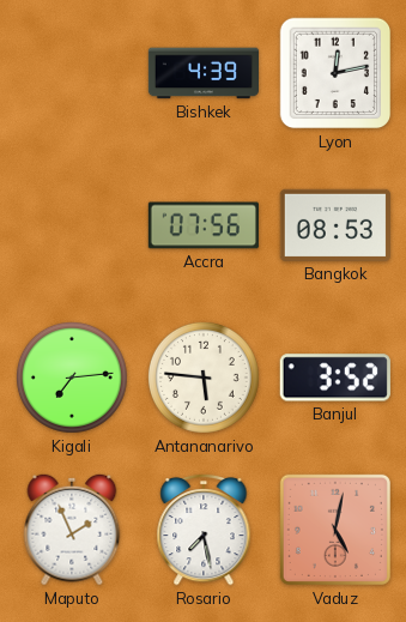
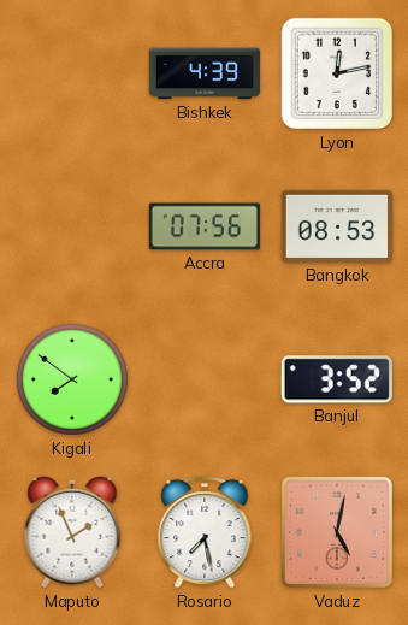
Kigali: 7:14 -> 7:51 (72, 379)
Antananarivo: 5:46 -> none (204, 378)
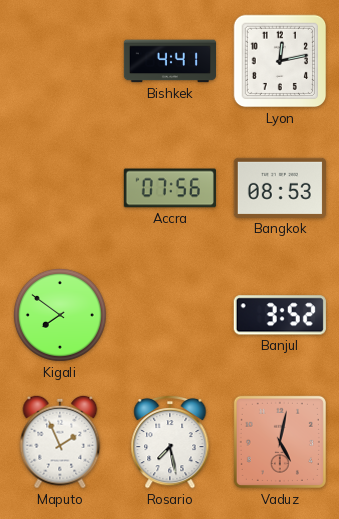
Bishkek: 4:39 -> 4:41 (169, 61)
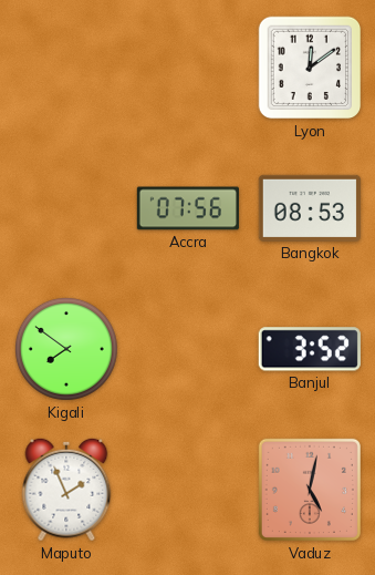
Bishkek: 4:41 -> none (169, 61)
Lyon: 12:13 -> 12:09 (310, 68)
Rosario: 7:28 -> none (170, 442)
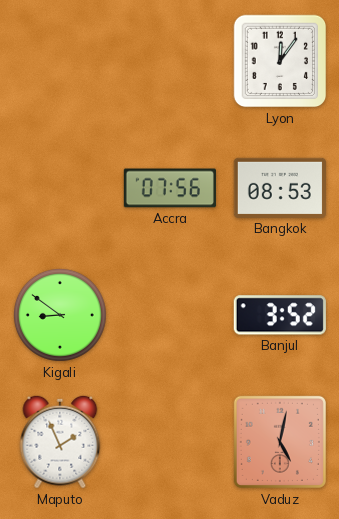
Lyon: 12:09 -> 12:06 (280, 61)
Kigali: 7:51 -> 8:51 (60, 315)
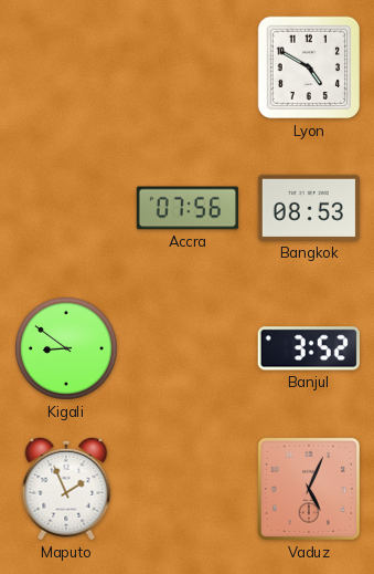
Lyon: 12:06 -> 4:50 (309, 67)
Vaduz: 5:02 -> 5:04 (309, 489)
